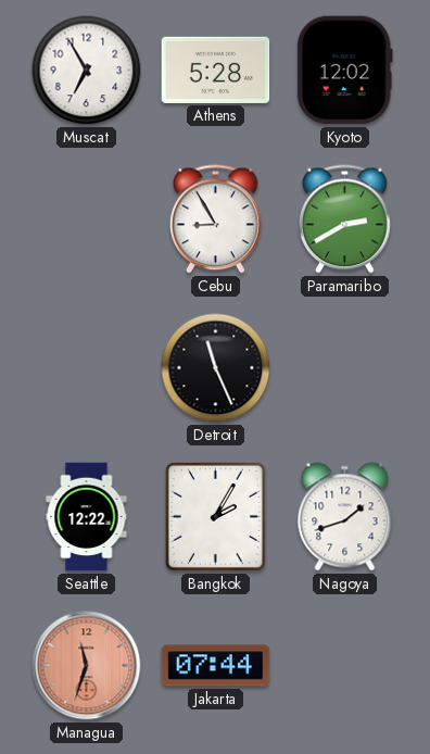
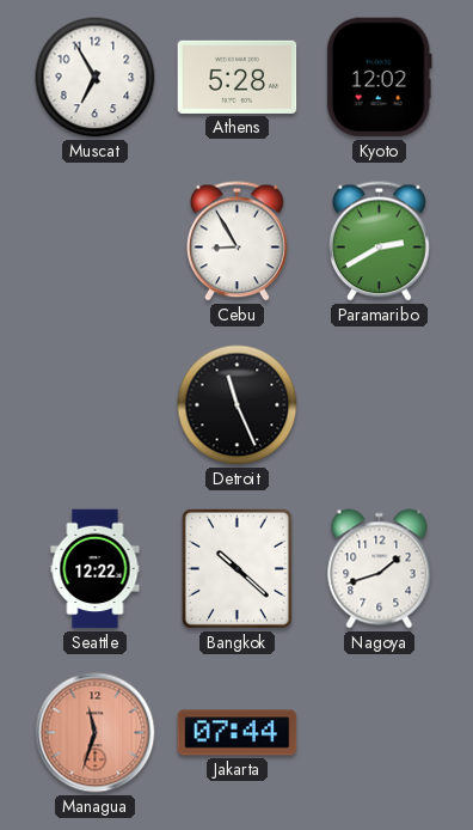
Bangkok: 2:05 -> 10:22 (236, 568)
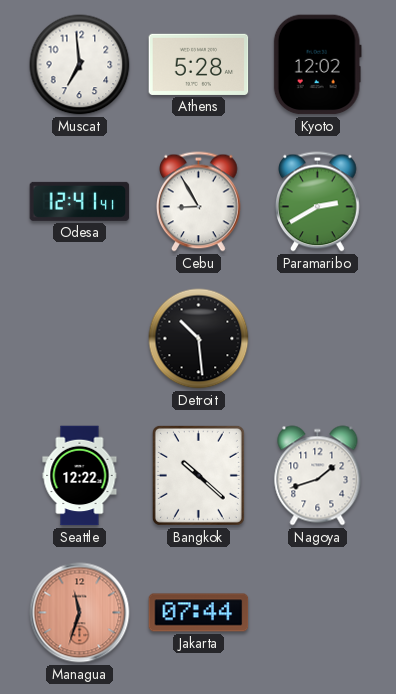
Muscat: 6:55 -> 6:59 (80, 65)
Odesa: none -> 12:41 (80, 201)
Detroit: 11:26 -> 10:29 (199, 339)
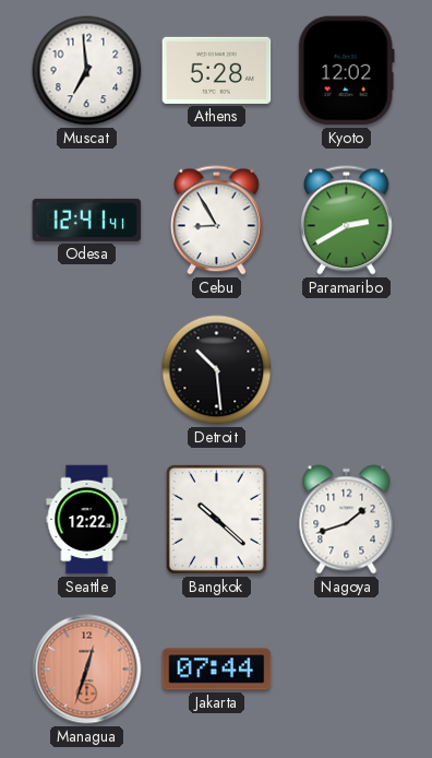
Managua: 11:33 -> 12:33 (87, 670)
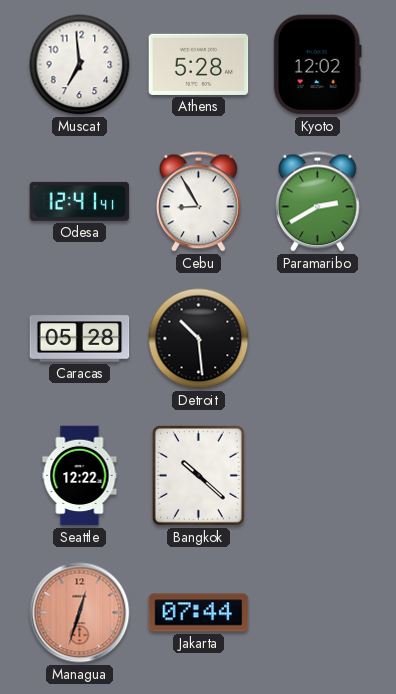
Caracas: none -> 05:28 (80, 339)
Nagoya: 1:42 -> none (347, 520)
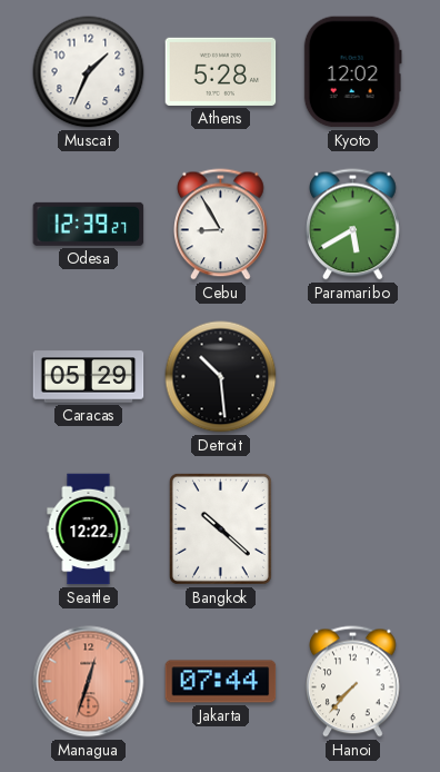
Muscat: 6:59 -> 1:34 (89, 72)
Odesa: 12:41 -> 12:39 (89, 224)
Paramaribo: 2:40 -> 5:40 (353, 225)
Caracas: 05:28 -> 05:29 (89, 377)
Hanoi: none -> 7:37 (353, 682)
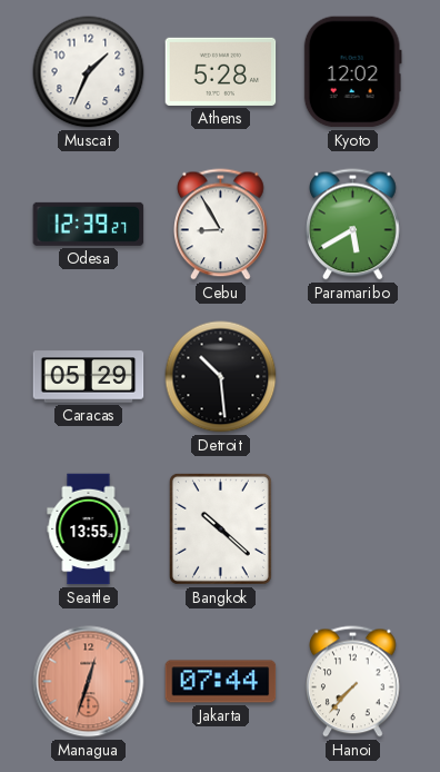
Seattle: 12:22 -> 13:55 (89, 529)
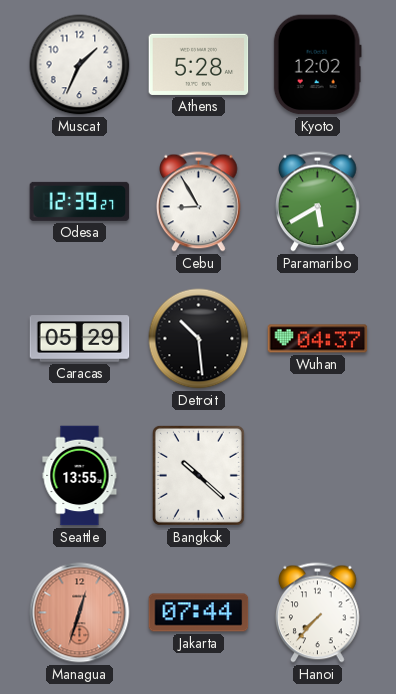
Wuhan: none -> 04:37 (318, 339)
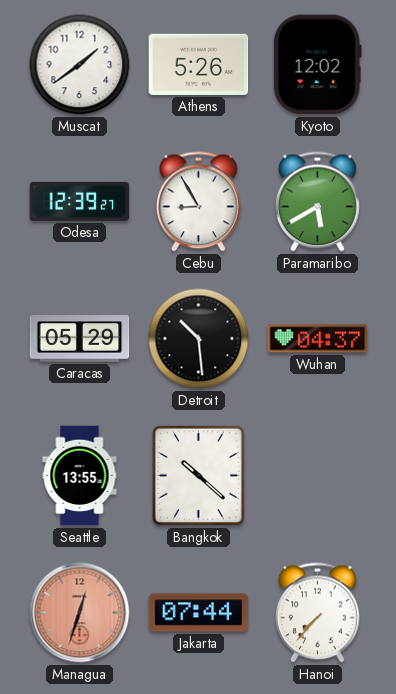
Muscat: 1:34 -> 1:39 (80, 65)
Athens: 5:28 -> 5:26 (199, 64)
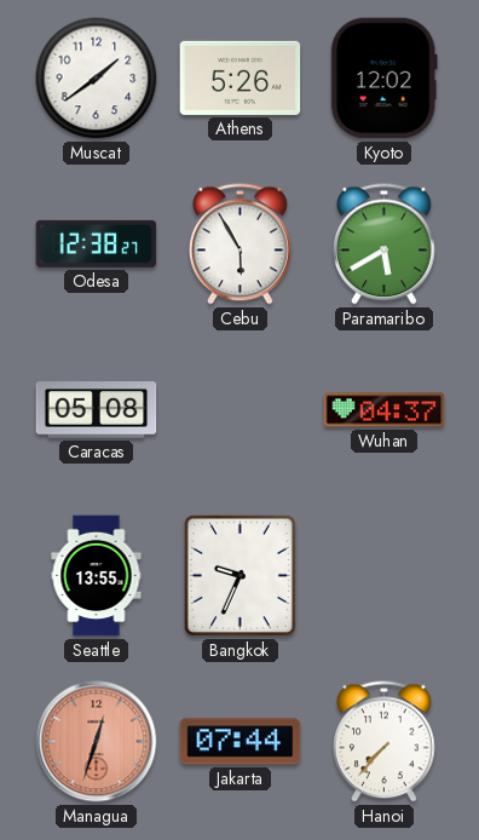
Odesa: 12:39 -> 12:38 (97, 243)
Cebu: 8:55 -> 5:55 (241, 244)
Caracas: 05:29 -> 05:08 (97, 410)
Detroit: 10:29 -> none (199, 339)
Bangkok: 10:22 -> 9:34 (239, 575)
